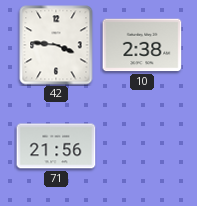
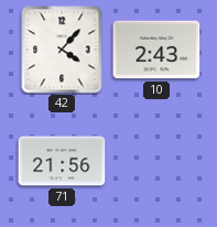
42: 3:46 -> 4:07 (62, 50)
10: 2:38 -> 2:43 (156, 50)
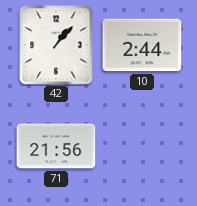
42: 4:07 -> 1:07 (56, 45)
10: 2:43 -> 2:44 (142, 45)
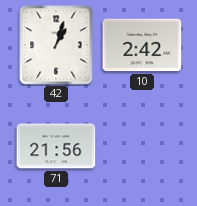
42: 1:07 -> 1:03 (56, 45)
10: 2:44 -> 2:42 (142, 45)
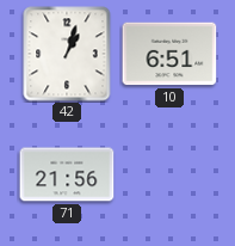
10: 2:42 -> 6:51 (169, 54)
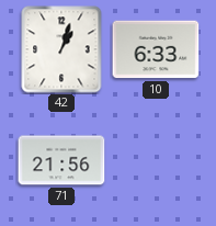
10: 6:51 -> 6:33 (156, 49)
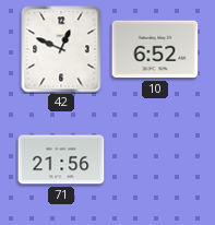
42: 1:03 -> 12:49 (61, 49)
10: 6:33 -> 6:52 (155, 49)
